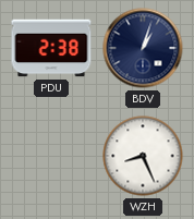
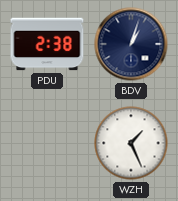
WZH: 8:26 -> 1:26 (131, 143)
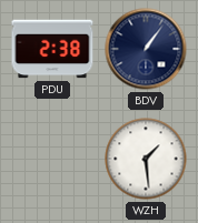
BDV: 1:03 -> 1:06 (146, 49)
WZH: 1:26 -> 1:29 (146, 159)
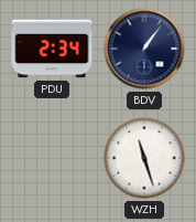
PDU: 2:38 -> 2:34 (52, 49)
WZH: 1:29 -> 11:27 (144, 158)
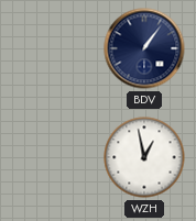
PDU: 2:34 -> none (52, 49)
WZH: 11:27 -> 12:58 (144, 157)
